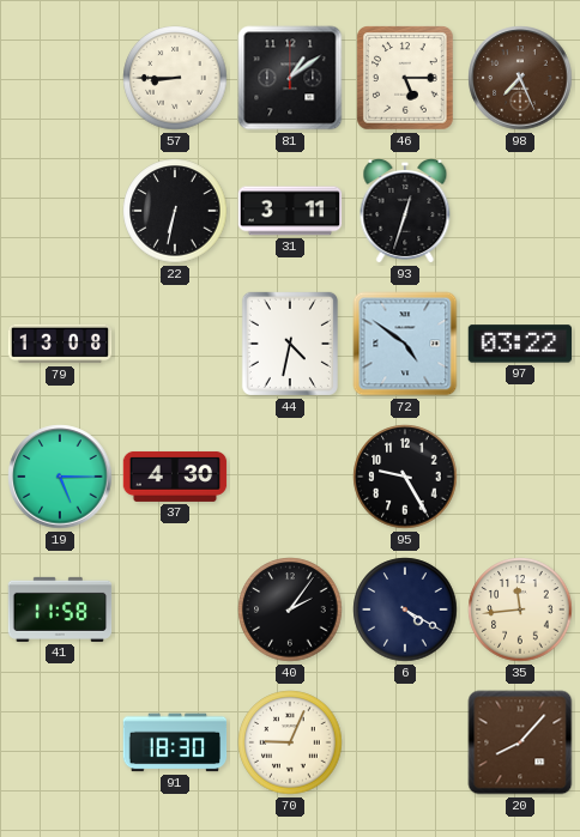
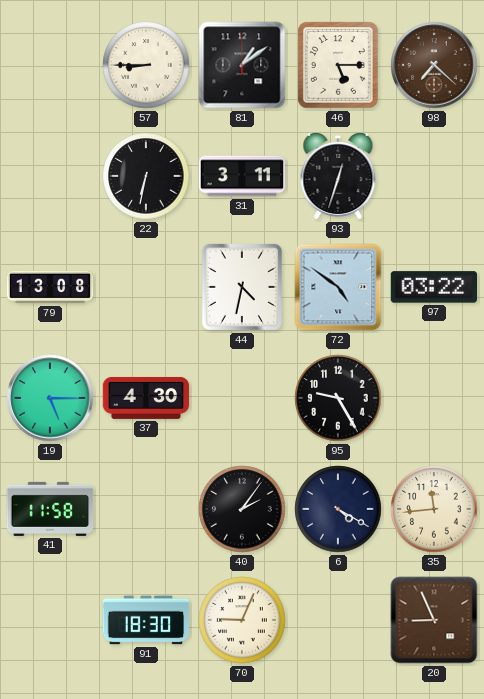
98: 7:26 -> 7:22 (434, 65)
20: 8:07 -> 8:56 (434, 620)
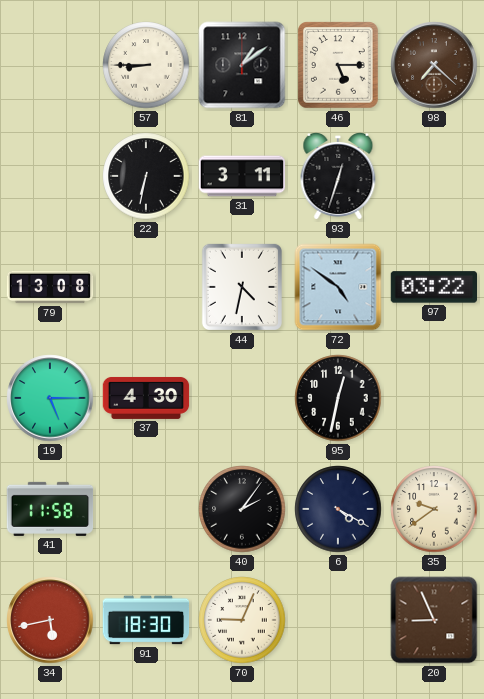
95: 9:25 -> 12:32 (338, 398)
35: 11:44 -> 9:39 (434, 509)
34: none -> 5:43 (50, 620)
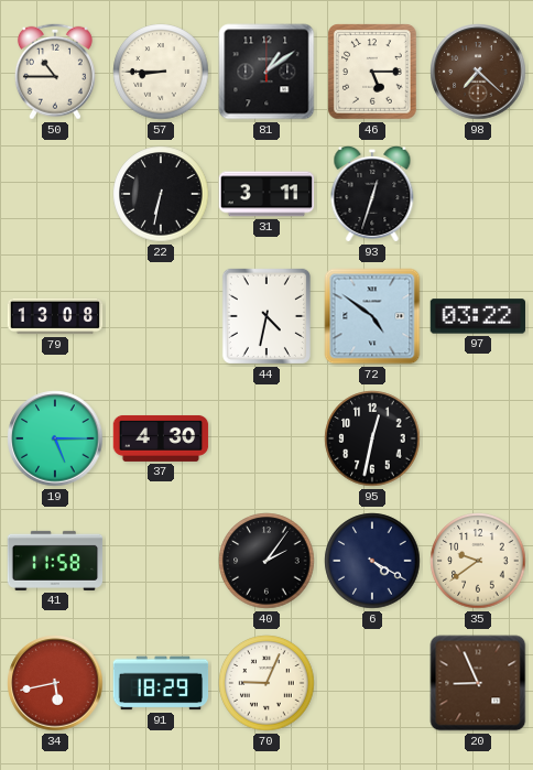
50: none -> 10:45 (55, 72)
91: 18:30 -> 18:29 (161, 683)
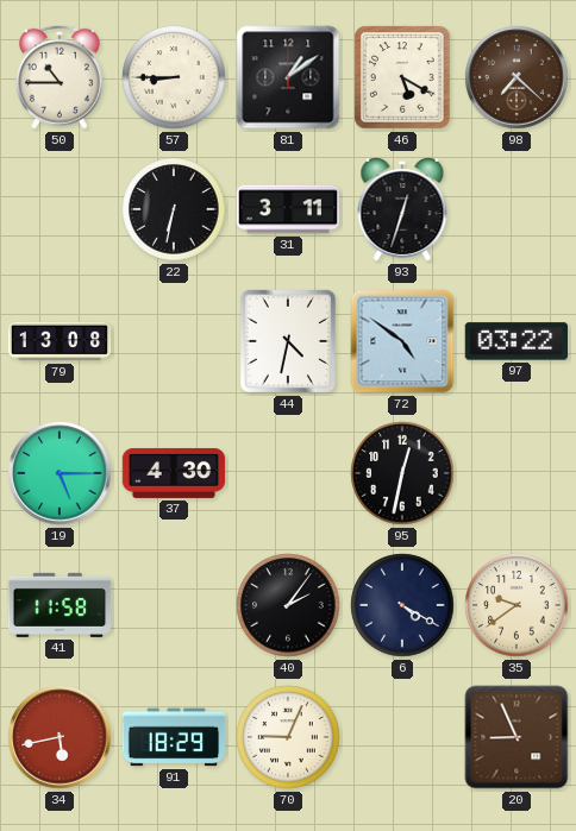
46: 5:15 -> 5:20 (402, 77)
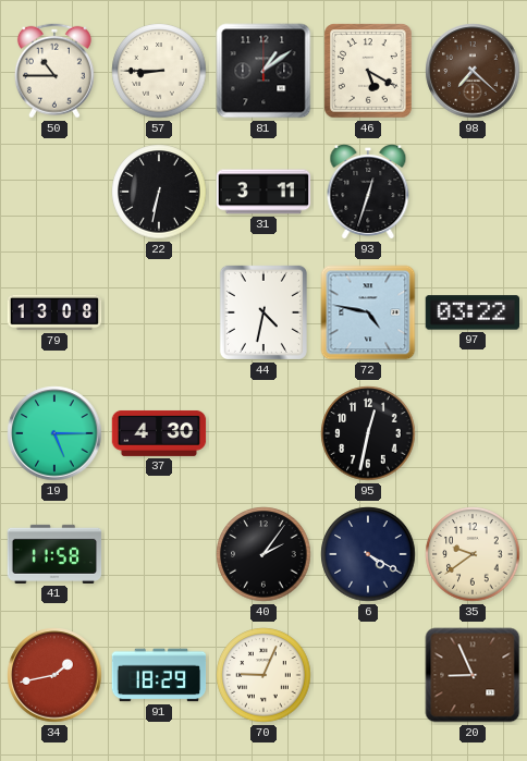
72: 4:51 -> 4:47 (368, 312)
34: 5:43 -> 1:43 (54, 675)
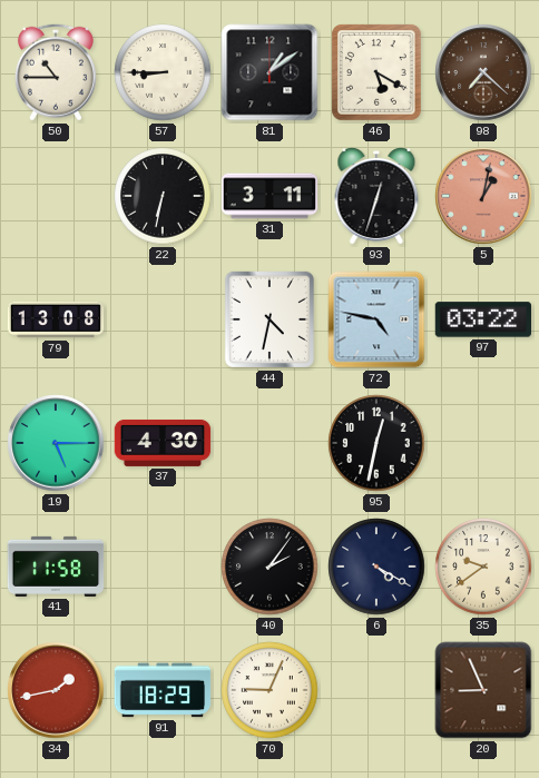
5: none -> 1:02 (483, 196)
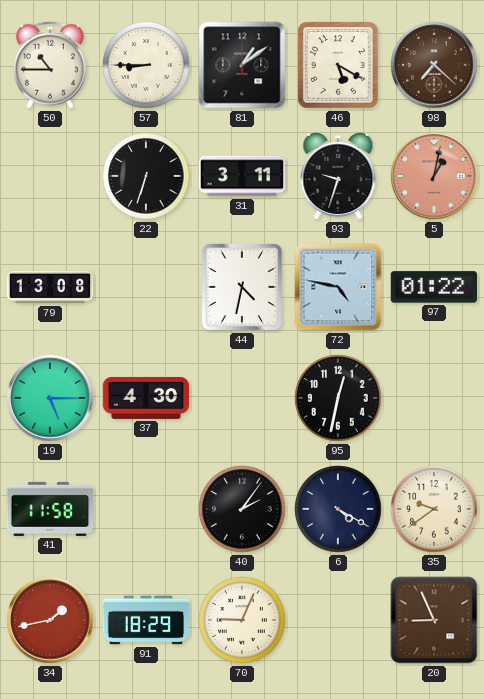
22: 6:32 -> 6:33 (146, 176)
93: 12:33 -> 9:33 (338, 177)
97: 03:22 -> 01:22 (434, 287)
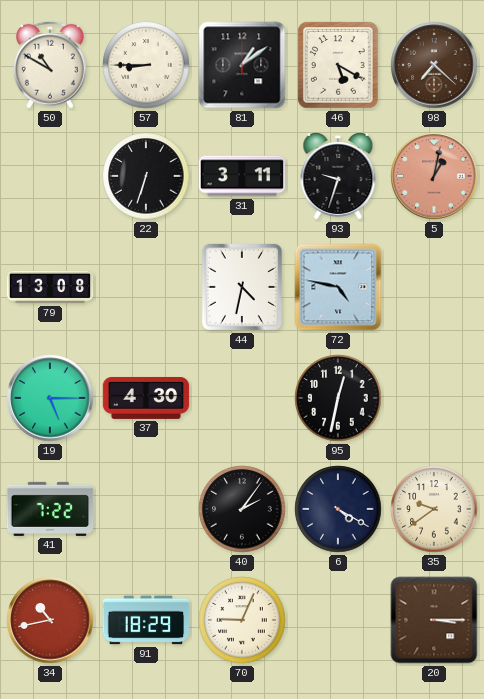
50: 10:45 -> 10:50 (50, 65)
97: 01:22 -> none (434, 287)
41: 11:58 -> 7:22 (50, 509)
34: 1:43 -> 10:43 (50, 620)
20: 8:56 -> 3:15 (434, 620)
